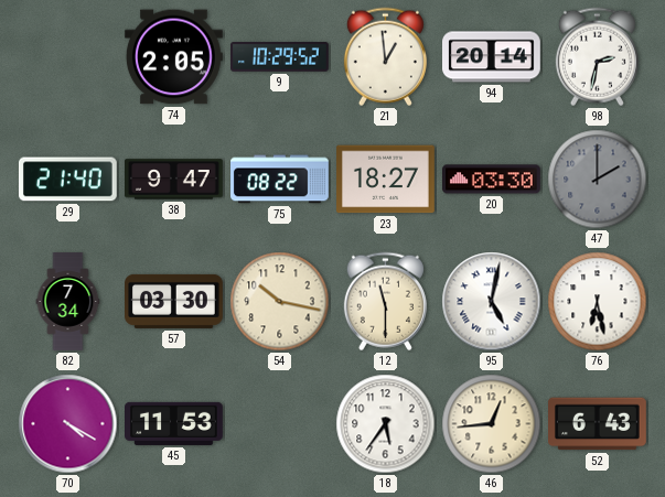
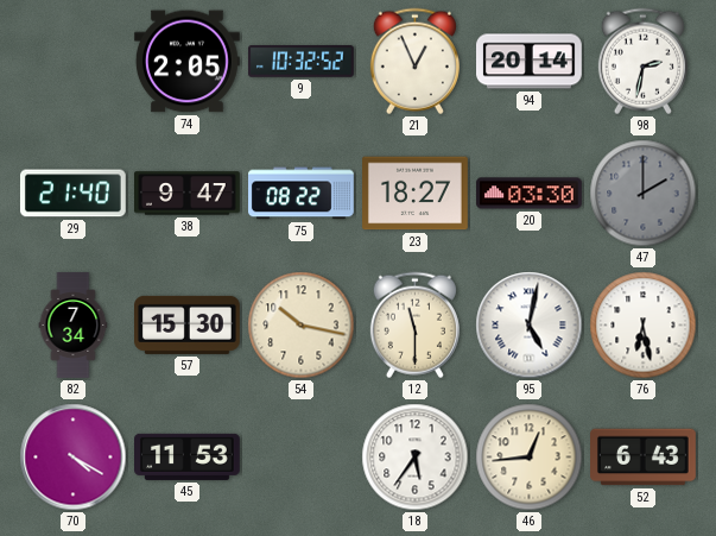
9: 10:29 -> 10:32 (302, 62)
21: 12:59 -> 12:56 (414, 62)
57: 03:30 -> 15:30 (188, 324)
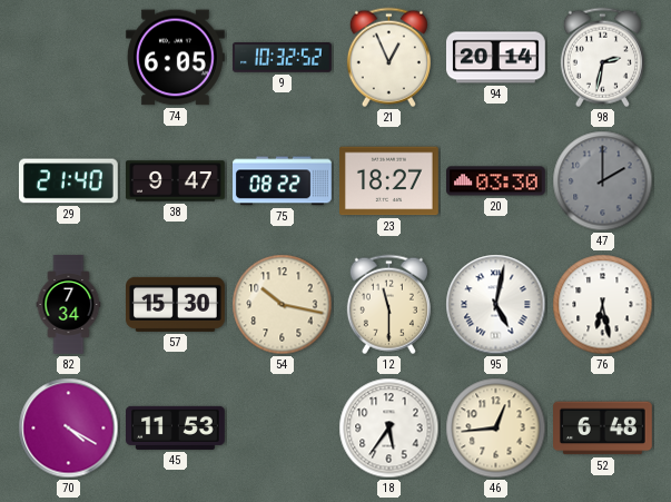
74: 2:05 -> 6:05 (176, 58)
52: 6:43 -> 6:48 (603, 429)
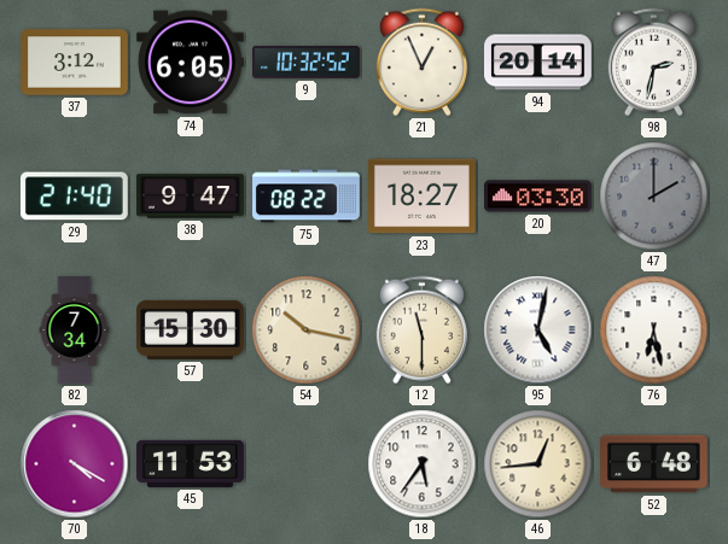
37: none -> 3:12 (75, 63)
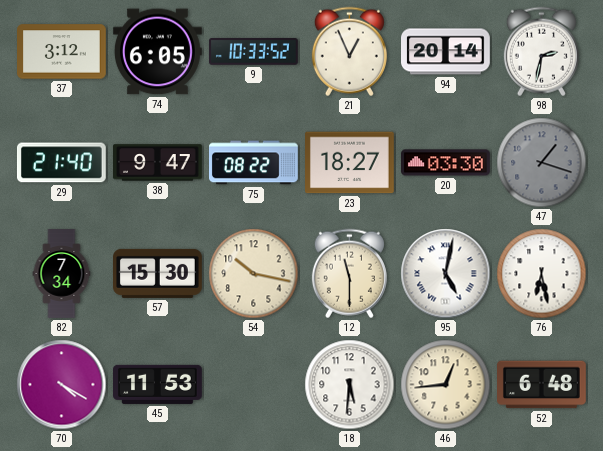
9: 10:32 -> 10:33 (254, 52)
47: 2:00 -> 1:18 (542, 163)
18: 5:36 -> 5:31 (350, 385)
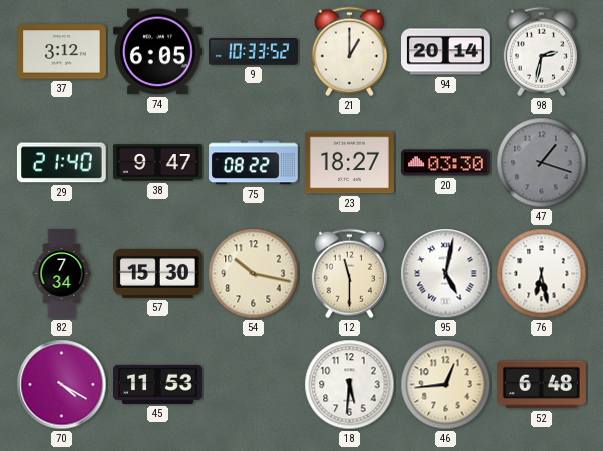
21: 12:56 -> 1:00 (349, 52)
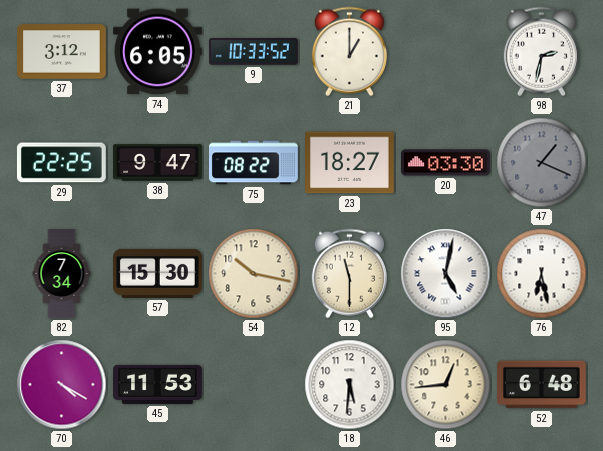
94: 20:14 -> none (446, 52)
29: 21:40 -> 22:25 (61, 163)
47: 1:18 -> 1:19 (542, 163)
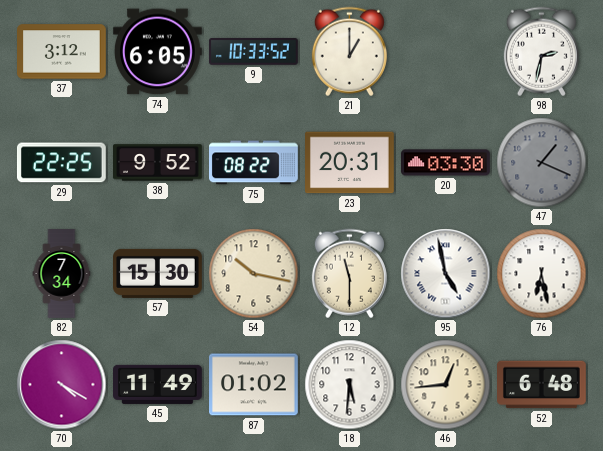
38: 9:47 -> 9:52 (158, 163)
23: 18:27 -> 20:31 (350, 163)
95: 5:02 -> 4:58 (446, 274)
45: 11:53 -> 11:49 (158, 384)
87: none -> 01:02 (254, 385)
